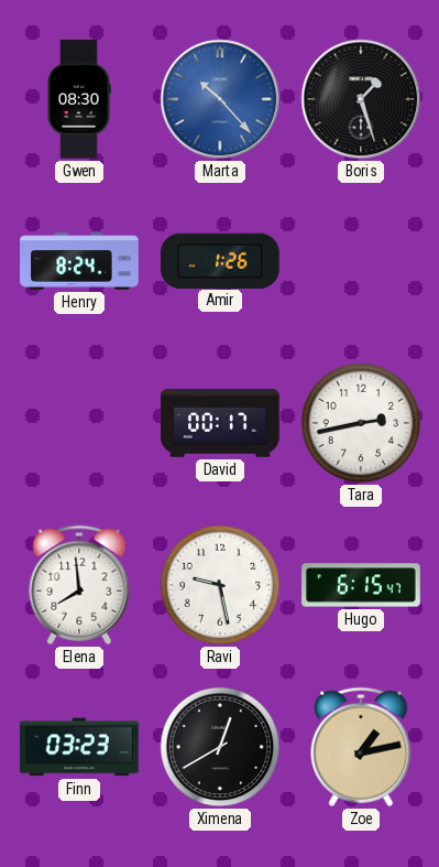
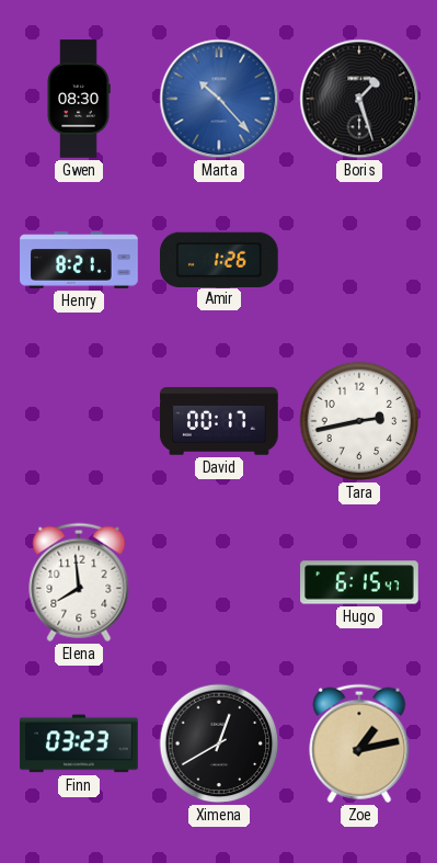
Henry: 8:24 -> 8:21 (79, 260)
Ravi: 9:28 -> none (220, 585)
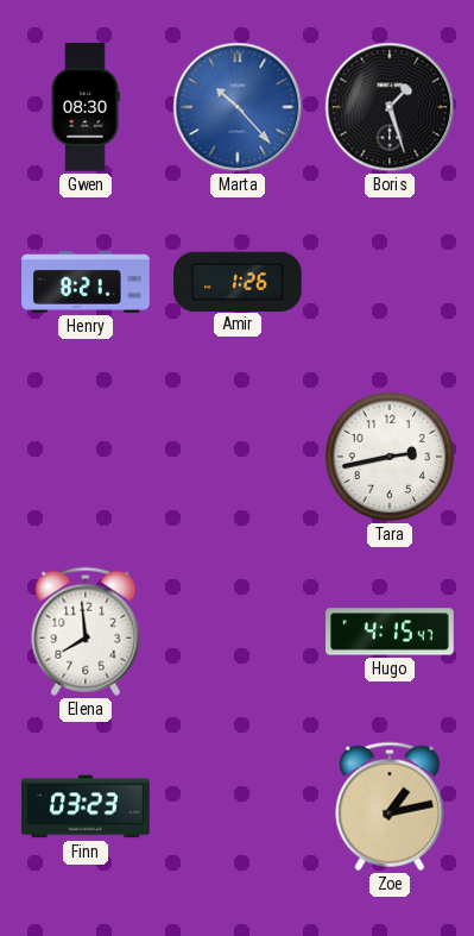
David: 00:17 -> none (219, 421)
Hugo: 6:15 -> 4:15 (390, 632)
Ximena: 12:40 -> none (219, 743)
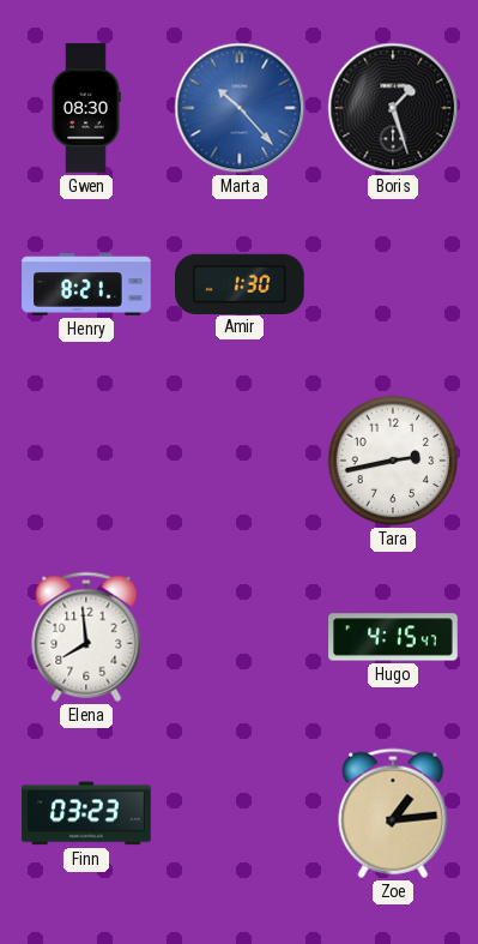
Amir: 1:26 -> 1:30 (241, 283)
Zoe: 1:13 -> 1:14 (393, 813)
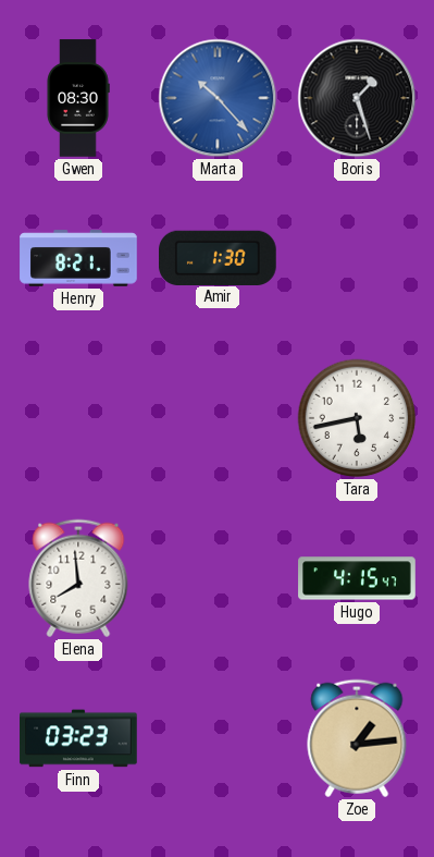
Tara: 2:43 -> 5:43 (357, 418)
